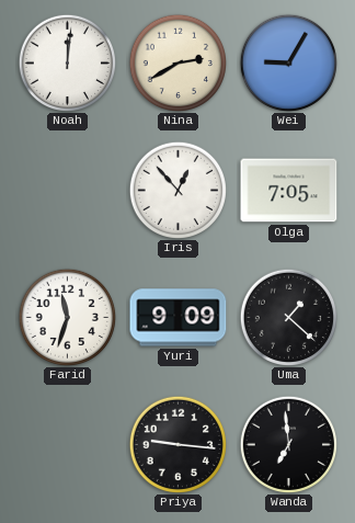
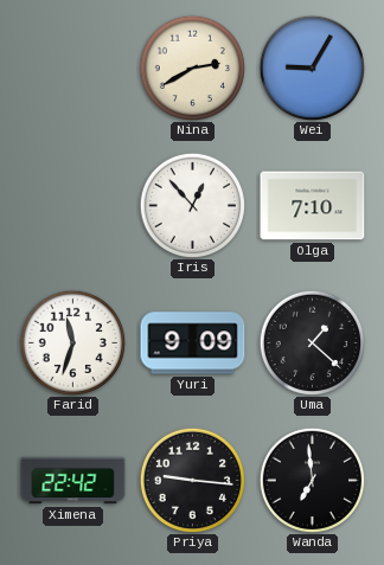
Noah: 12:01 -> none (67, 62)
Olga: 7:05 -> 7:10 (313, 206)
Ximena: none -> 22:42 (73, 481)
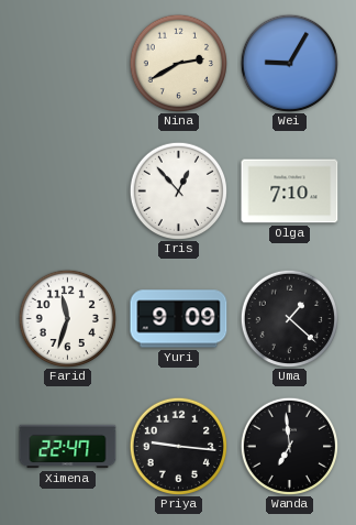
Ximena: 22:42 -> 22:47 (68, 447)
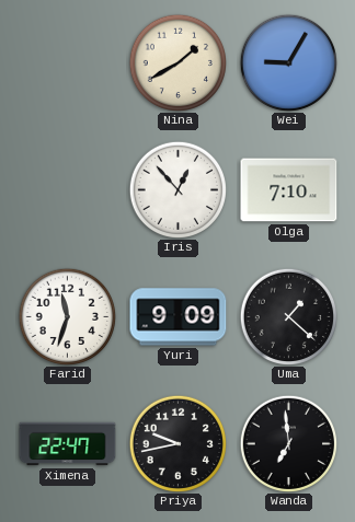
Nina: 2:40 -> 1:40 (177, 62)
Priya: 9:16 -> 9:43 (177, 443)
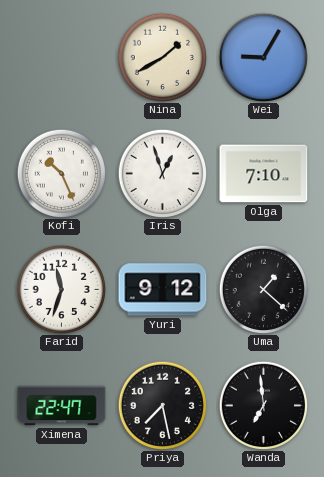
Kofi: none -> 10:26 (61, 173)
Iris: 12:53 -> 12:57 (162, 173)
Yuri: 9:09 -> 9:12 (163, 290)
Priya: 9:43 -> 7:28 (162, 405)
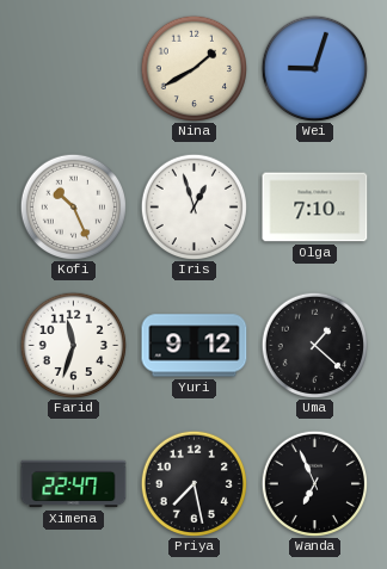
Wei: 9:05 -> 9:03 (314, 68)
Wanda: 6:59 -> 6:56 (314, 483)
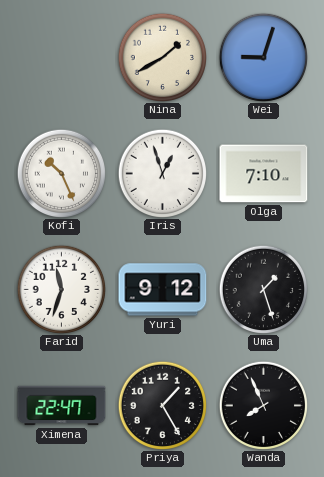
Uma: 1:22 -> 1:27 (263, 289)
Priya: 7:28 -> 1:25 (162, 405)
Wanda: 6:56 -> 7:56 (263, 405)
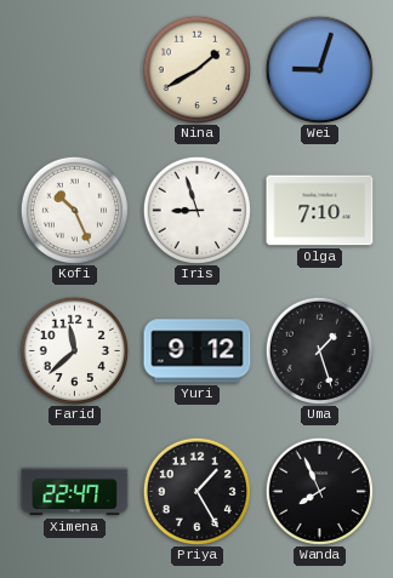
Iris: 12:57 -> 8:57 (196, 210)
Farid: 11:33 -> 11:38 (74, 350)
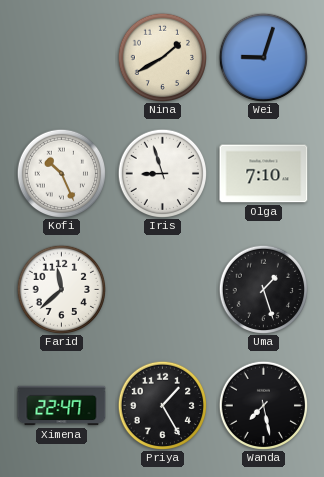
Yuri: 9:12 -> none (198, 351)
Wanda: 7:56 -> 7:28 (263, 405)
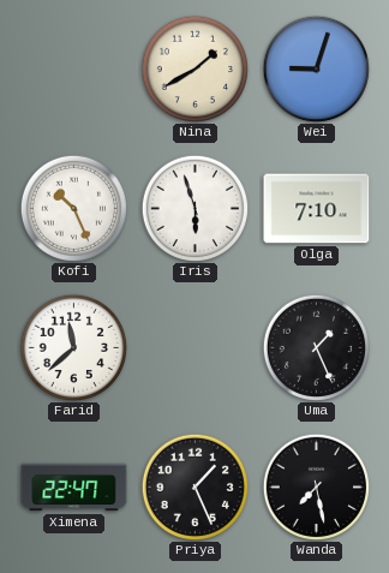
Iris: 8:57 -> 5:57 (194, 208)
Uma: 1:27 -> 1:26 (316, 347)
Priya: 1:25 -> 1:26 (194, 487)
